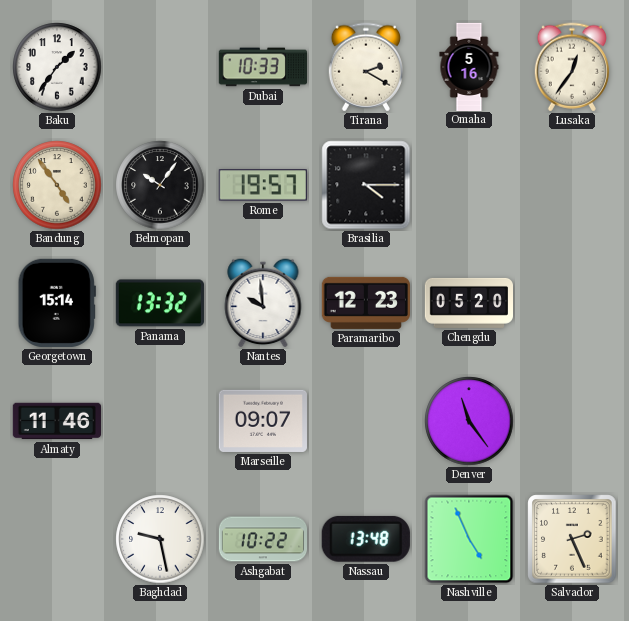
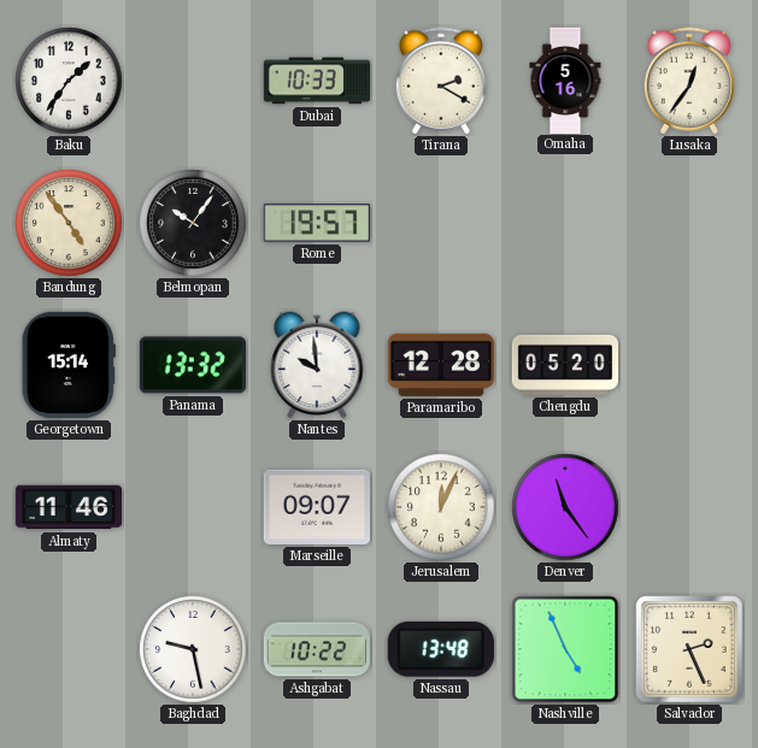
Brasilia: 4:15 -> none (366, 185)
Paramaribo: 12:23 -> 12:28 (441, 365)
Jerusalem: none -> 12:04 (441, 507)
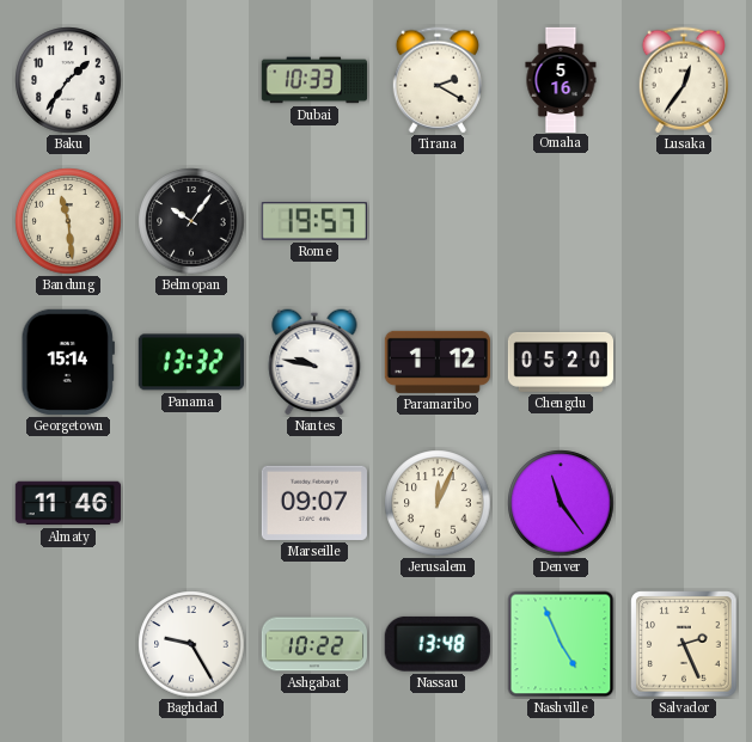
Bandung: 4:54 -> 11:29 (68, 221)
Nantes: 9:59 -> 9:47 (314, 362)
Paramaribo: 12:28 -> 1:12 (438, 362)
Baghdad: 9:28 -> 9:25 (191, 644)
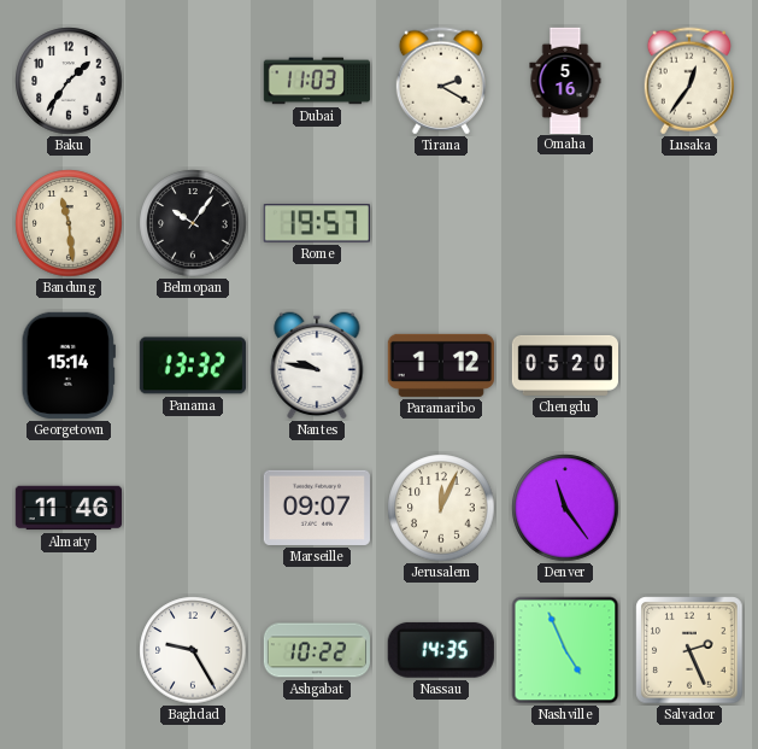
Dubai: 10:33 -> 11:03 (316, 81)
Nassau: 13:48 -> 14:35 (441, 650)
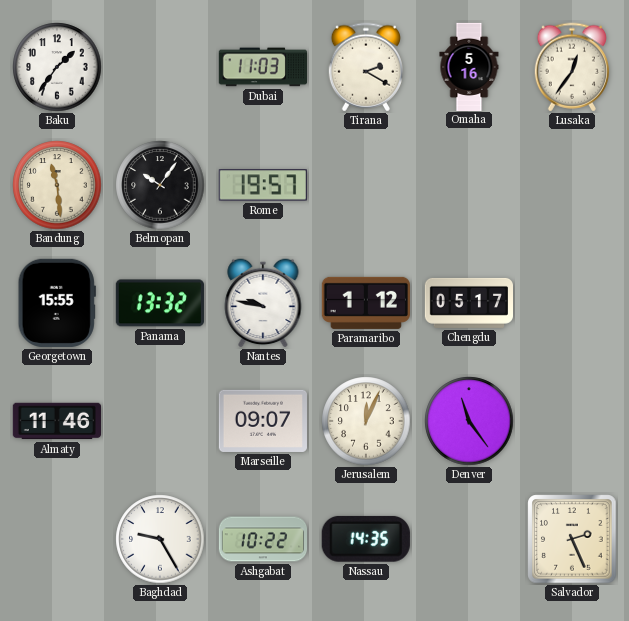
Georgetown: 15:14 -> 15:55 (57, 303)
Chengdu: 05:20 -> 05:17 (468, 303)
Nashville: 4:56 -> none (565, 650)
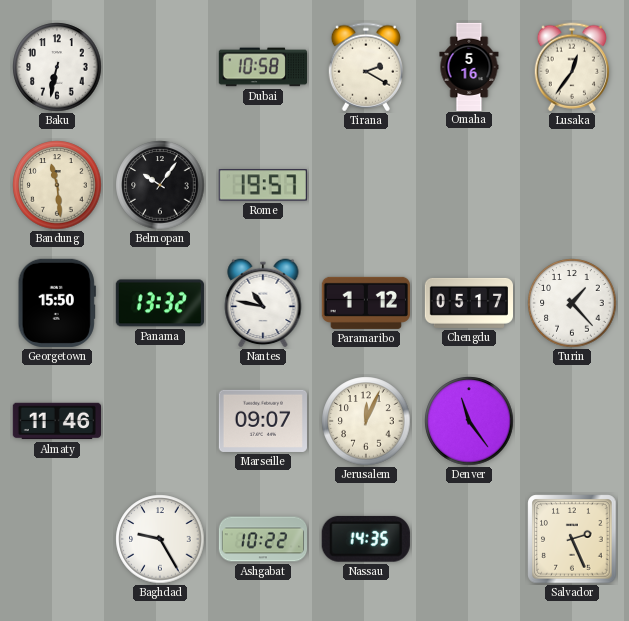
Baku: 1:36 -> 6:32 (57, 67)
Dubai: 11:03 -> 10:58 (262, 67)
Georgetown: 15:55 -> 15:50 (57, 303)
Nantes: 9:47 -> 10:47 (263, 303)
Turin: none -> 1:23 (572, 303)
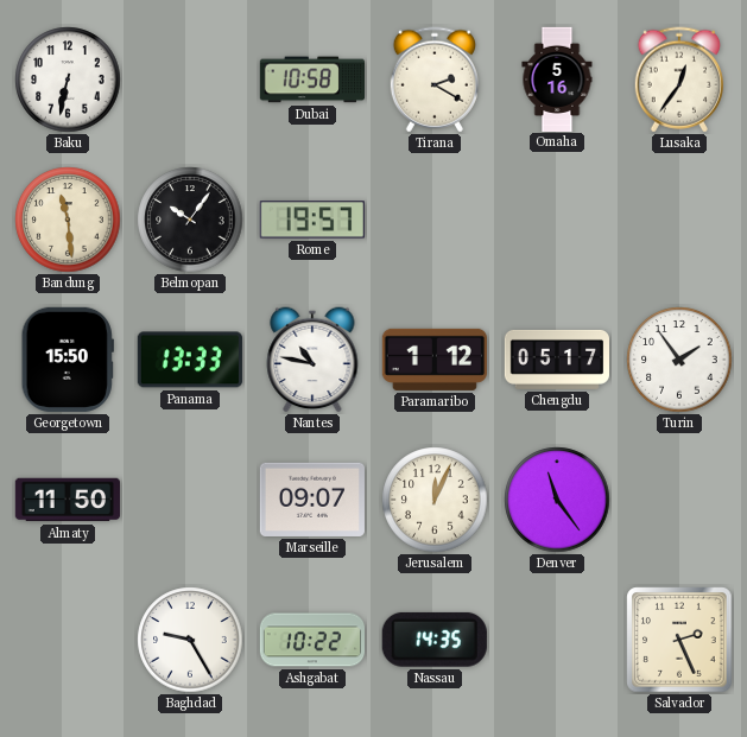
Panama: 13:32 -> 13:33 (190, 360)
Turin: 1:23 -> 1:54 (679, 360)
Almaty: 11:46 -> 11:50 (67, 500)
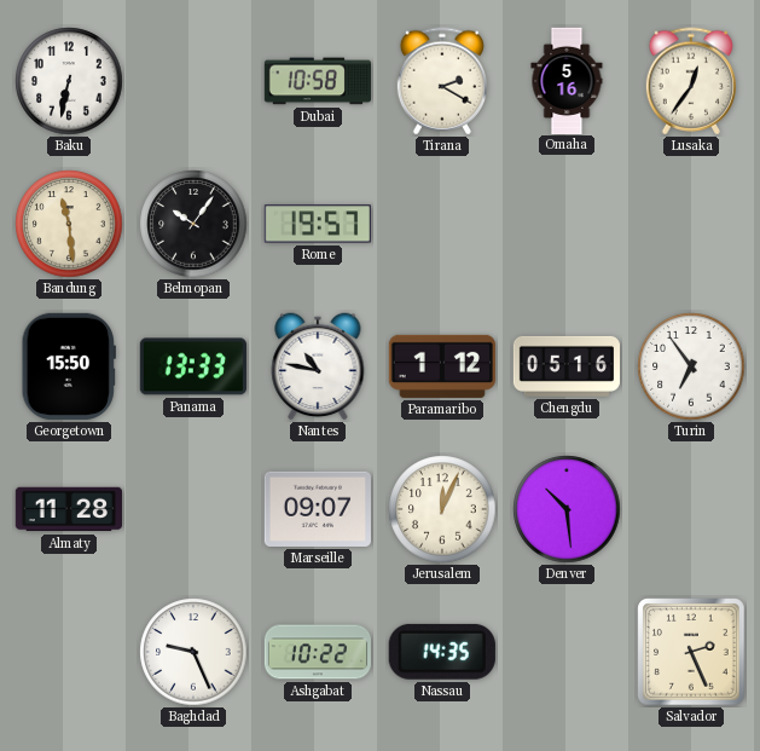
Chengdu: 05:17 -> 05:16 (565, 366)
Turin: 1:54 -> 6:54 (691, 366)
Almaty: 11:50 -> 11:28 (68, 509)
Denver: 11:24 -> 10:29 (567, 509)
Baghdad: 9:25 -> 9:26 (193, 652)
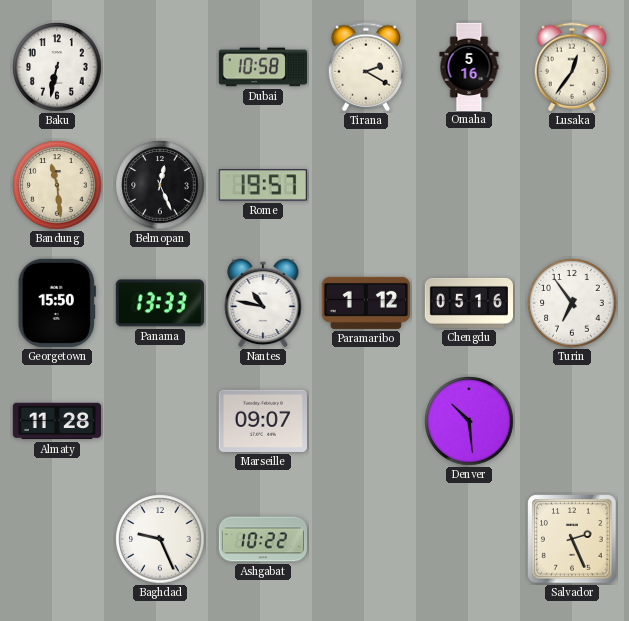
Belmopan: 10:06 -> 12:26 (160, 185)
Jerusalem: 12:04 -> none (442, 509)
Nassau: 14:35 -> none (442, 652)
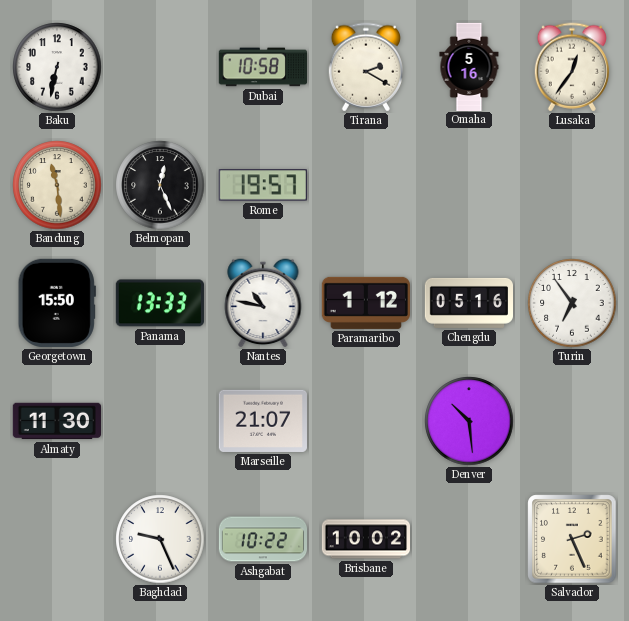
Almaty: 11:28 -> 11:30 (56, 421)
Marseille: 09:07 -> 21:07 (263, 421)
Brisbane: none -> 10:02 (365, 539)
